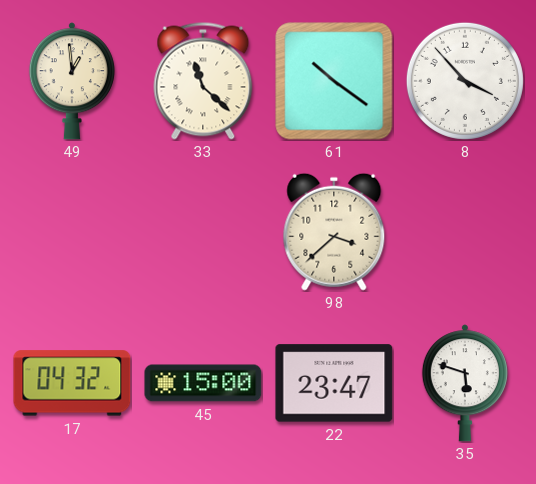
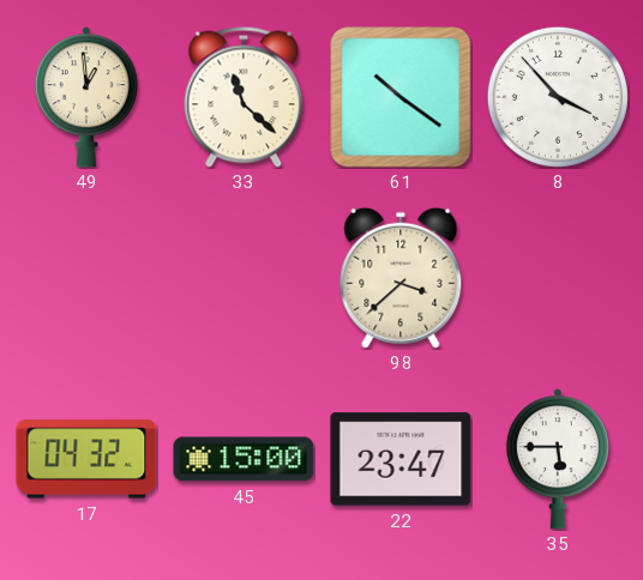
35: 5:48 -> 5:45 (558, 459)
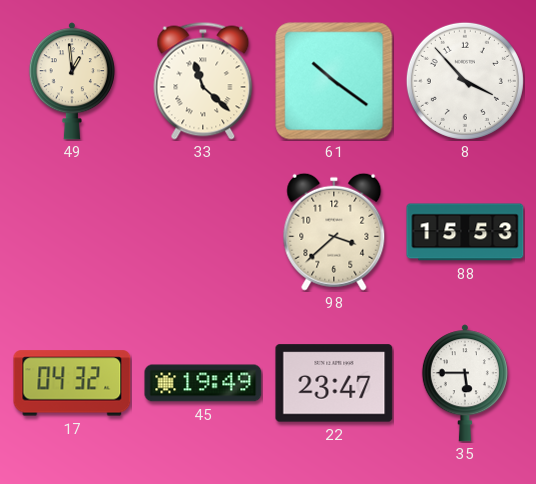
88: none -> 15:53 (465, 232)
45: 15:00 -> 19:49 (203, 383)
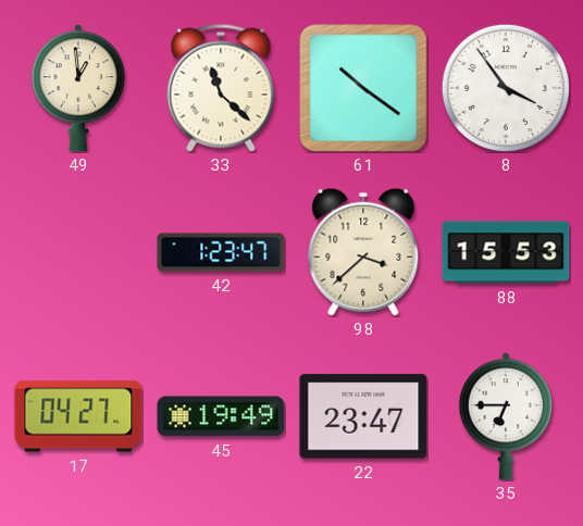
8: 3:53 -> 3:54 (506, 88)
42: none -> 1:23 (221, 252)
17: 04:32 -> 04:27 (78, 416)
35: 5:45 -> 6:45 (506, 416)
